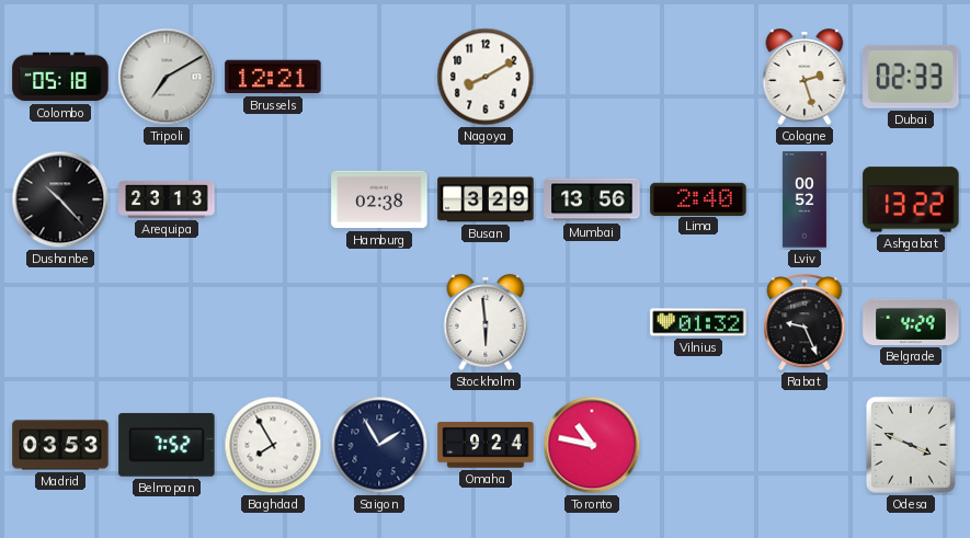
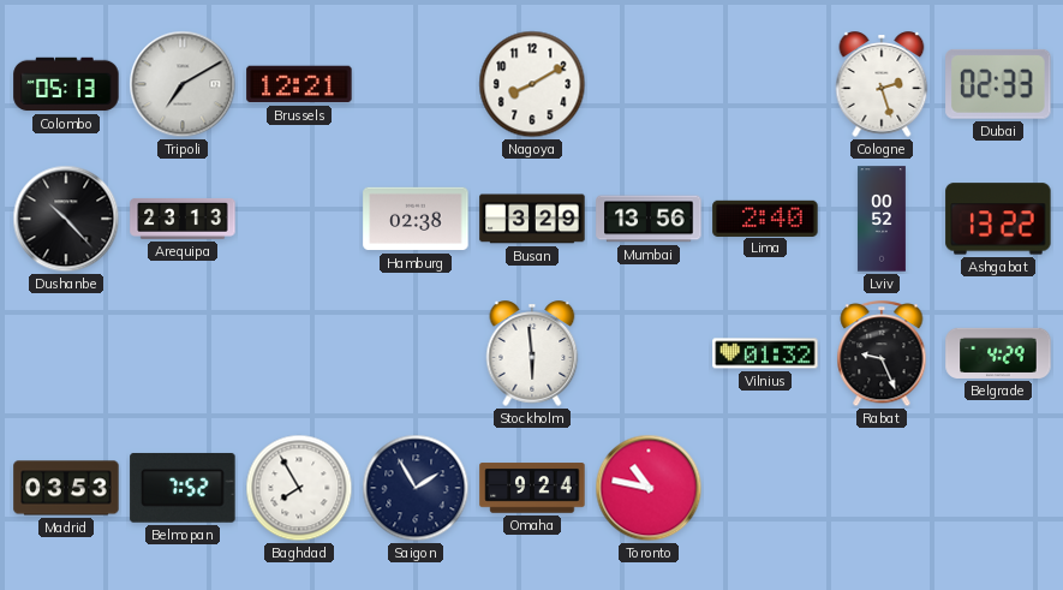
Colombo: 05:18 -> 05:13 (66, 84)
Odesa: 3:49 -> none (911, 445)
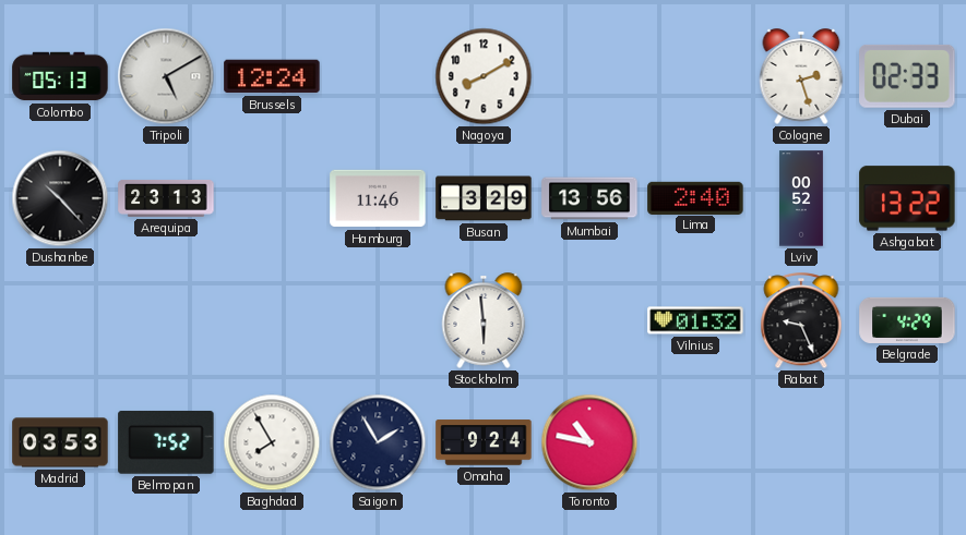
Tripoli: 7:10 -> 5:10 (166, 76)
Brussels: 12:21 -> 12:24 (272, 76)
Hamburg: 02:38 -> 11:46 (378, 198)
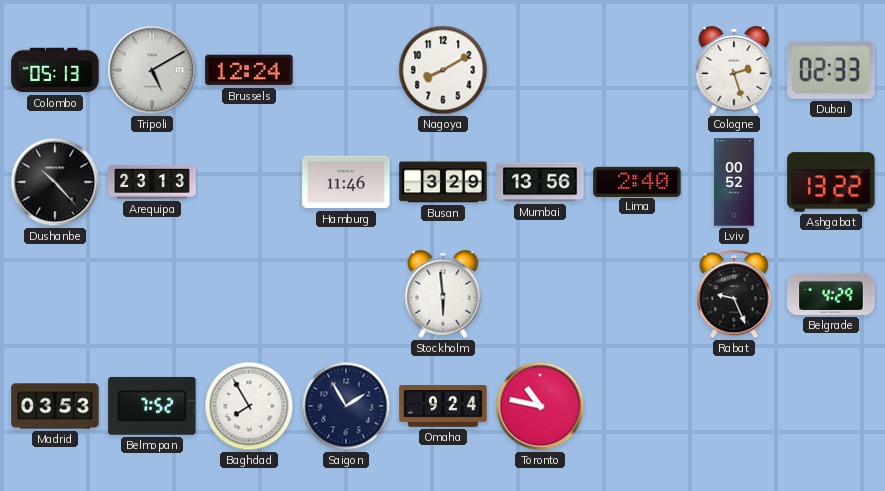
Vilnius: 01:32 -> none (695, 320)
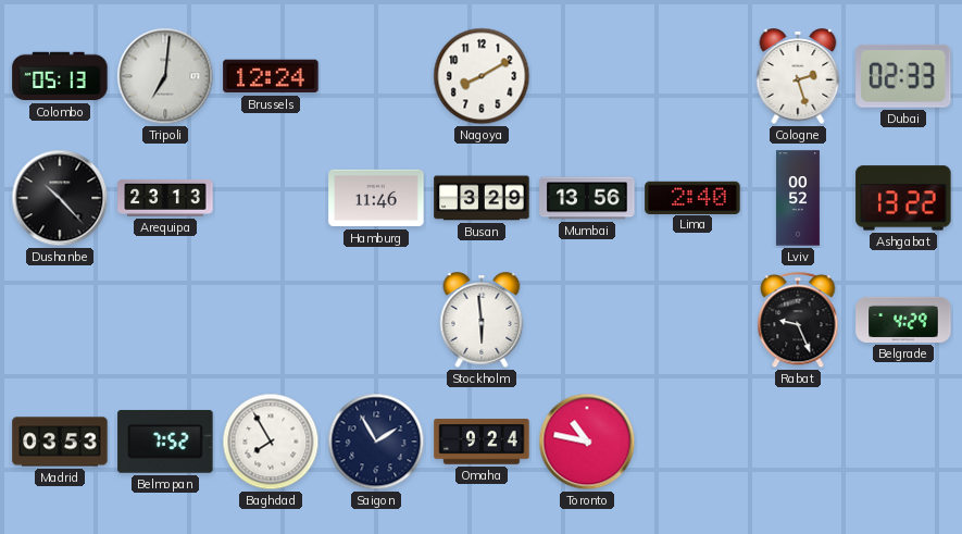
Tripoli: 5:10 -> 7:01 (165, 76)
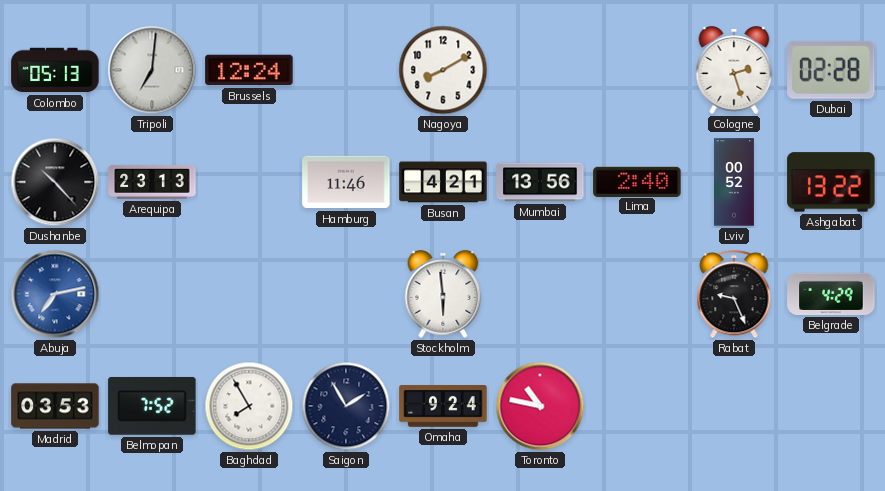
Dubai: 02:33 -> 02:28 (831, 70)
Busan: 3:29 -> 4:21 (443, 182)
Abuja: none -> 7:13 (55, 294)
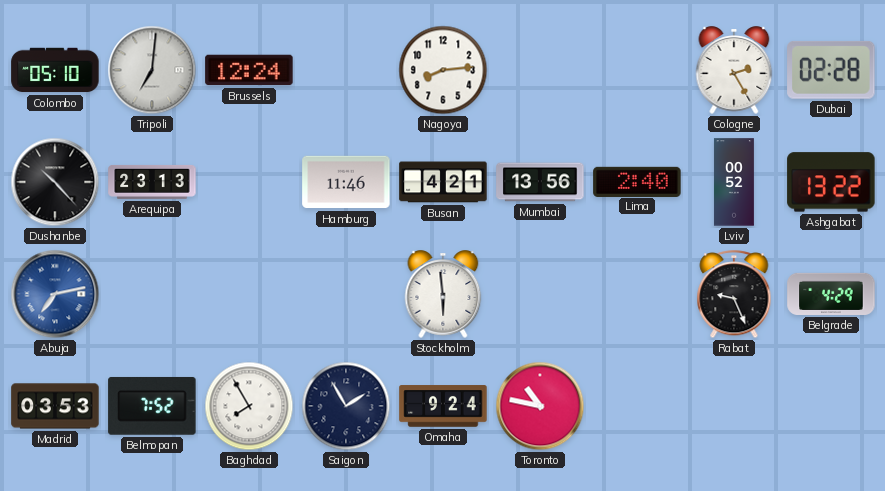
Colombo: 05:13 -> 05:10 (55, 70)
Nagoya: 8:10 -> 8:14 (443, 70)
Cologne: 2:27 -> 2:25 (734, 70)
